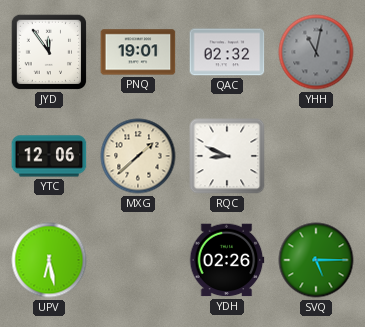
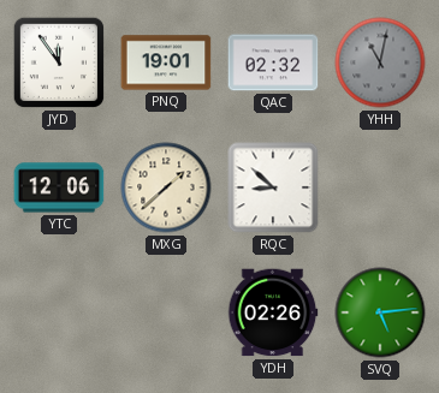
RQC: 8:49 -> 8:52 (273, 187)
UPV: 6:28 -> none (49, 260)
SVQ: 5:15 -> 5:14 (380, 312)
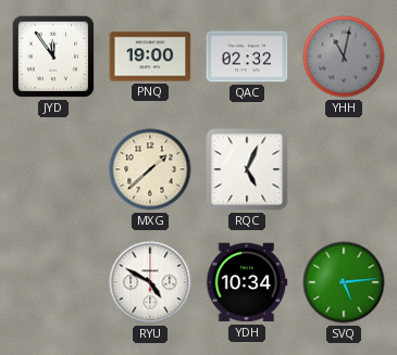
PNQ: 19:01 -> 19:00 (150, 56)
YTC: 12:06 -> none (59, 187)
RQC: 8:52 -> 5:04 (247, 169)
RYU: none -> 4:50 (150, 282)
YDH: 02:26 -> 10:34 (247, 282)
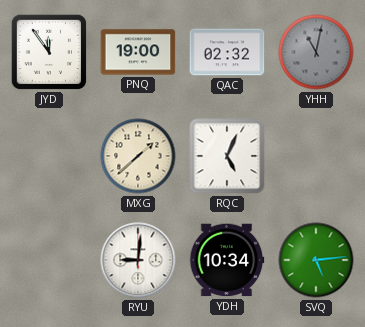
RYU: 4:50 -> 9:01 (138, 260)
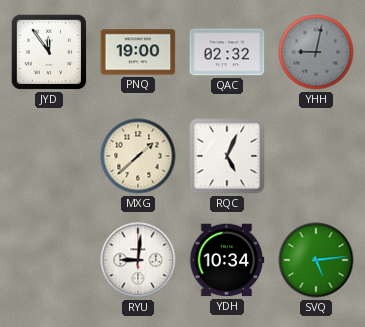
YHH: 11:02 -> 9:02 (316, 52)
